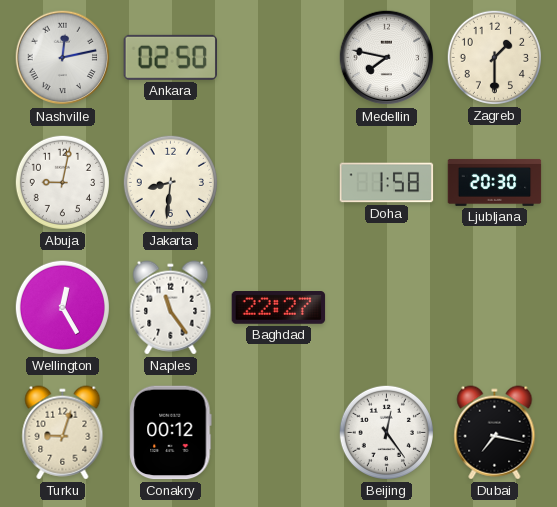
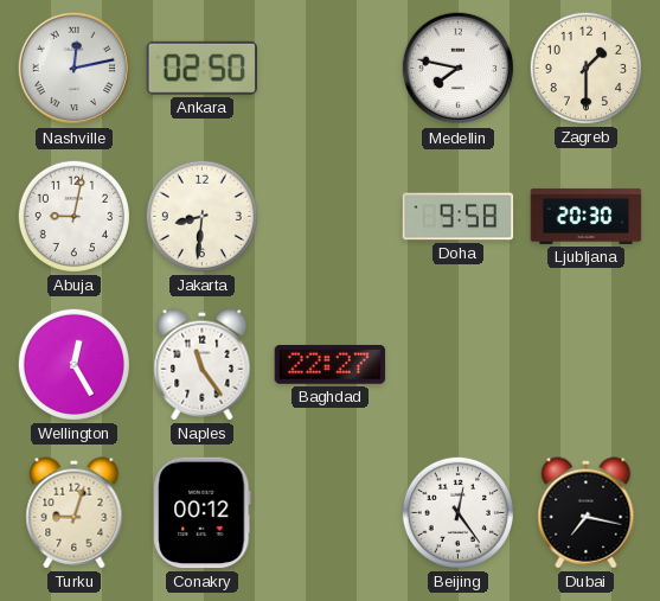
Doha: 1:58 -> 9:58 (459, 217)
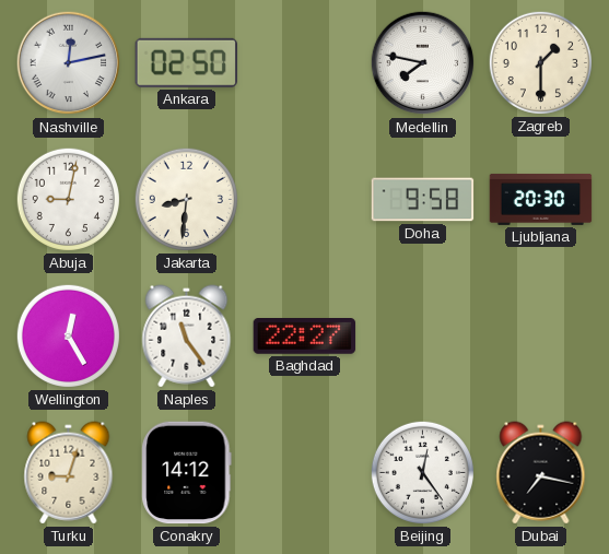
Conakry: 00:12 -> 14:12 (187, 473)
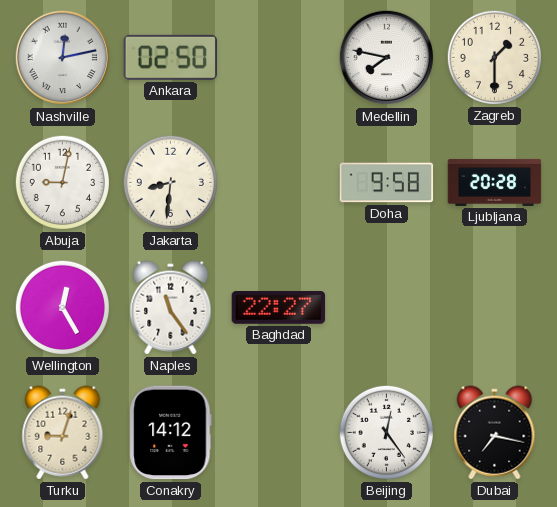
Ljubljana: 20:30 -> 20:28 (495, 182)
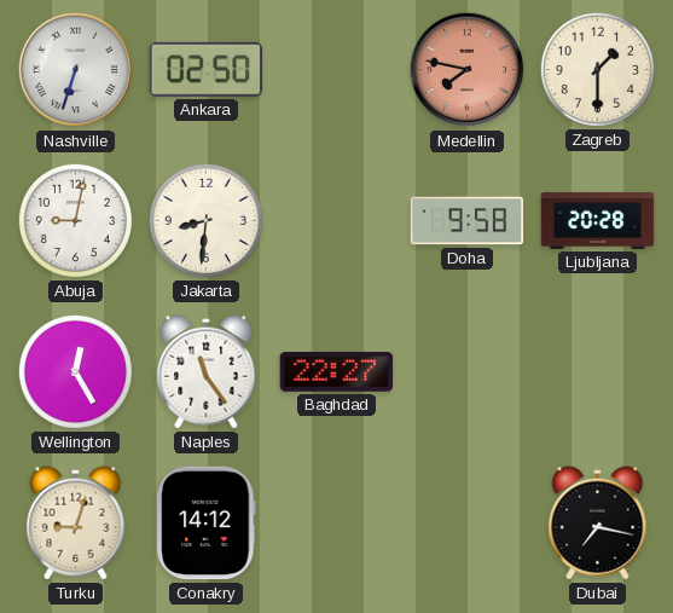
Nashville: 12:13 -> 6:33 (76, 70)
Medellin dial: white -> salmon (468, 70)
Beijing: 12:24 -> none (386, 432)
